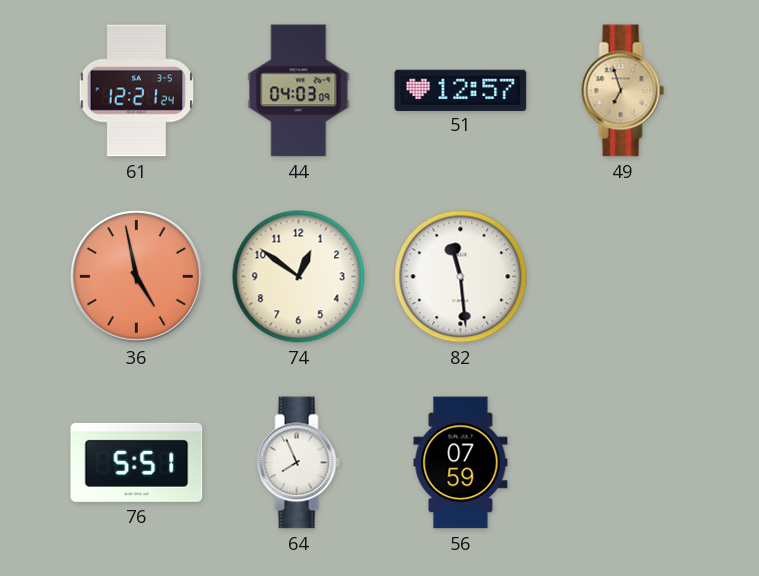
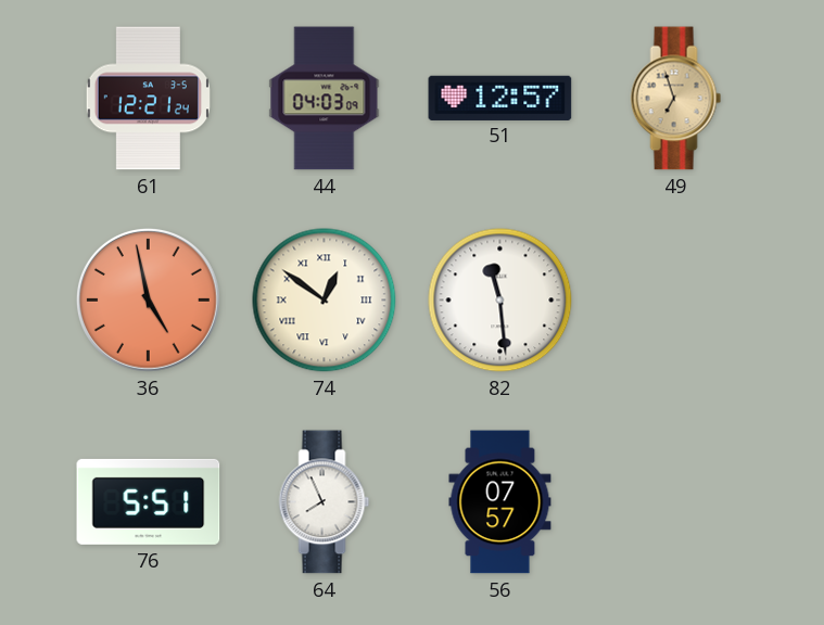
74 numerals: Arabic -> Roman (325, 301)
56: 07:59 -> 07:57 (500, 502)
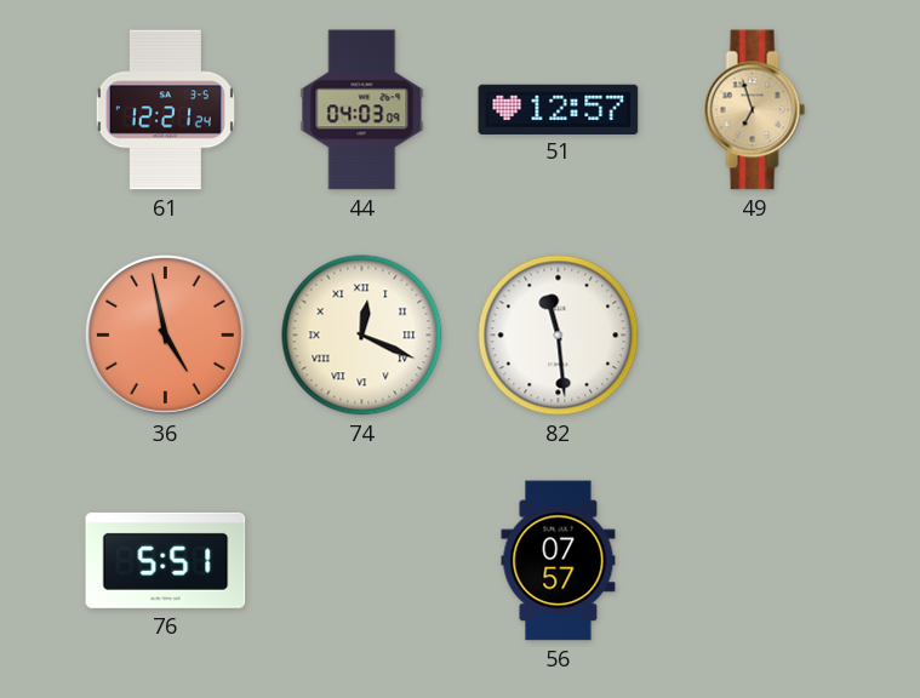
74: 12:51 -> 12:19 (362, 336)
64: 7:56 -> none (325, 502)
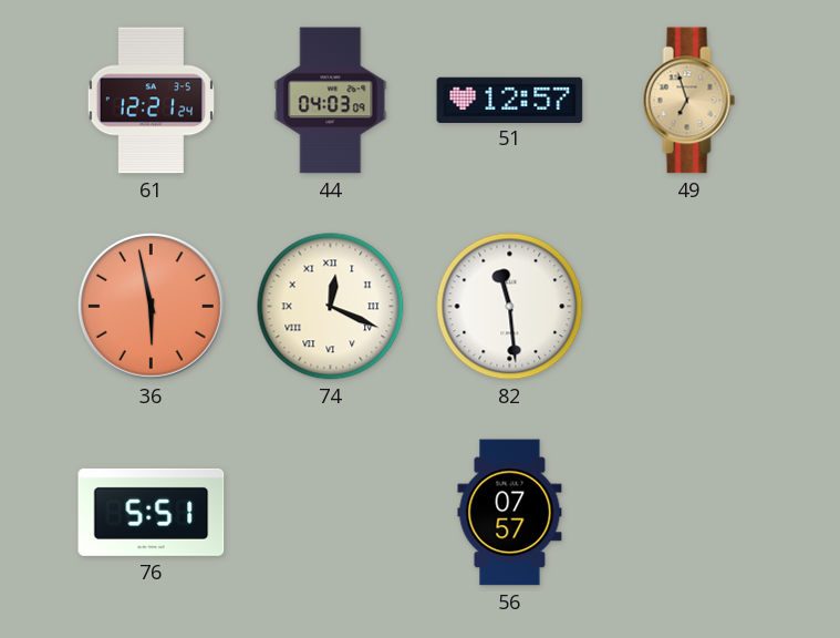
36: 4:58 -> 5:58 (151, 306)
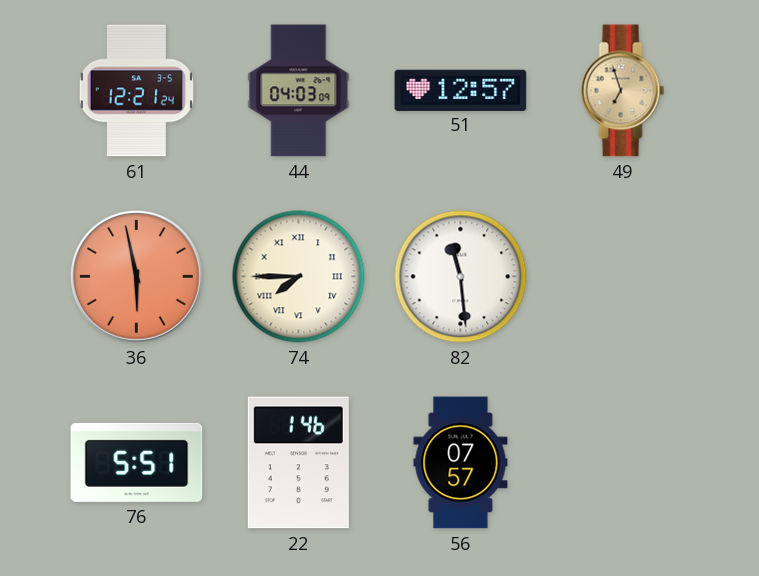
74: 12:19 -> 7:45 (299, 277)
22: none -> 1:46 (298, 463)
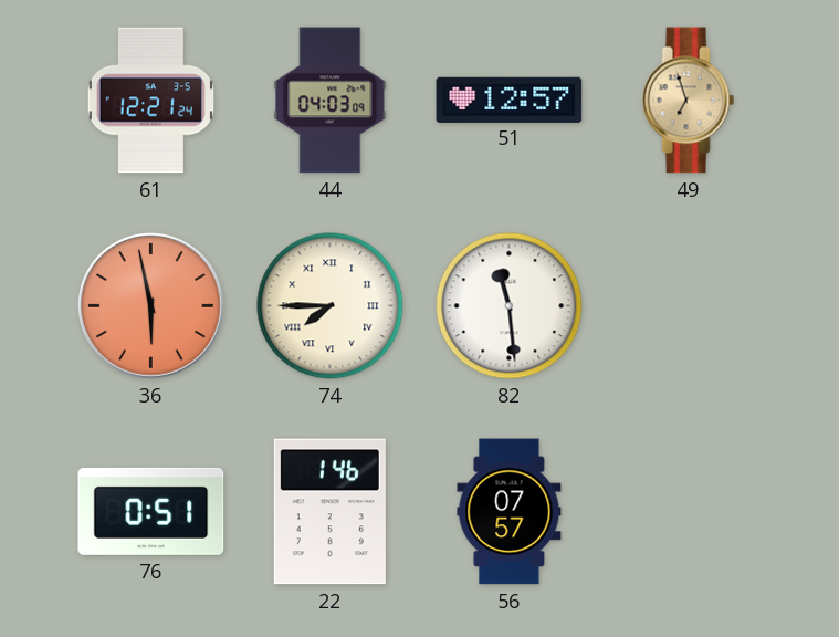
76: 5:51 -> 0:51 (151, 511)
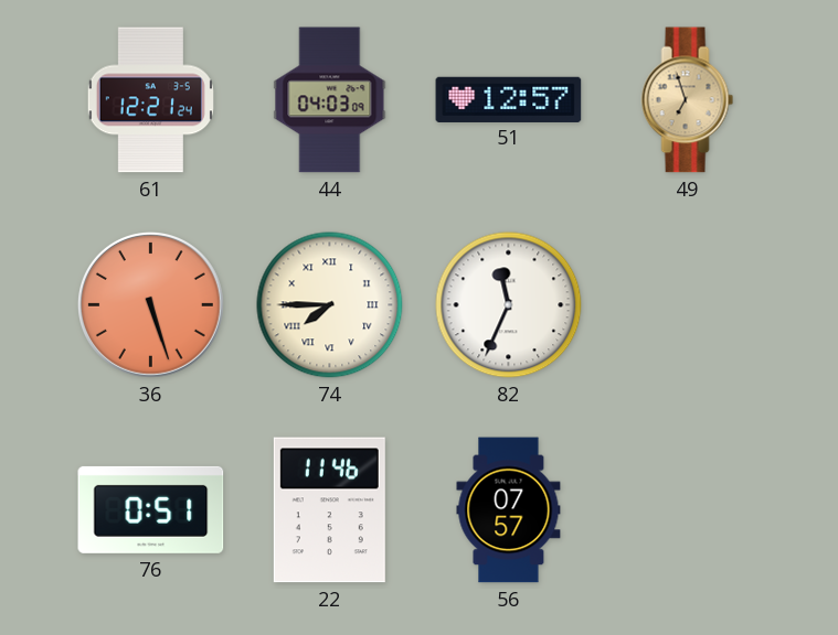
36: 5:58 -> 5:27 (150, 304)
82: 11:29 -> 11:34 (509, 305)
22: 1:46 -> 11:46 (329, 510)
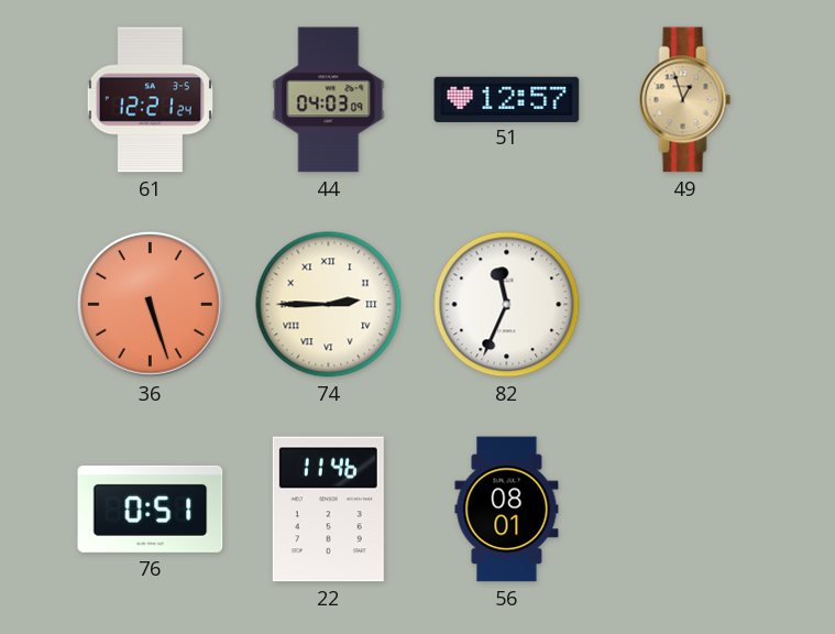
49: 6:57 -> 12:57 (685, 100)
74: 7:45 -> 2:45 (329, 305)
56: 07:57 -> 08:01 (507, 510)
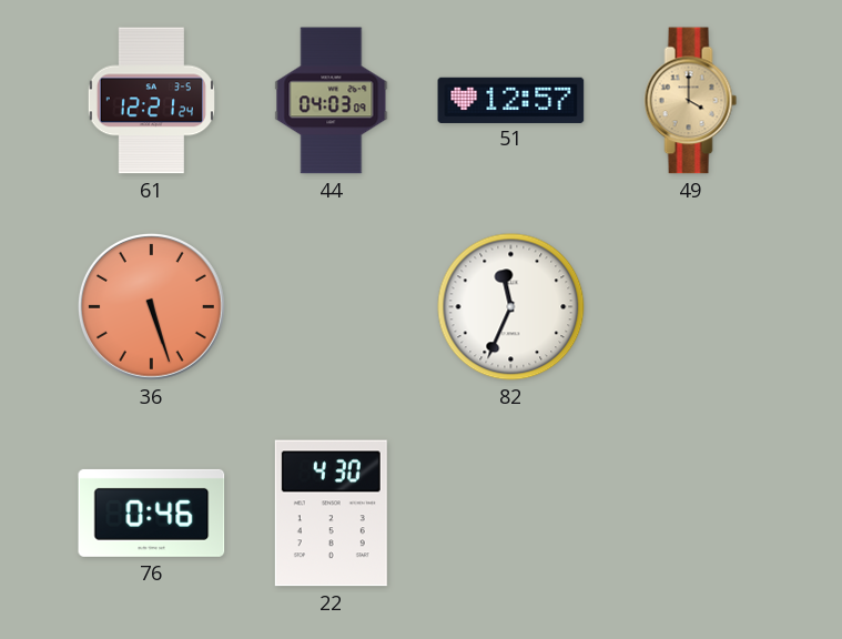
49: 12:57 -> 4:00 (691, 101)
74: 2:45 -> none (329, 305)
76: 0:51 -> 0:46 (152, 513)
22: 11:46 -> 4:30 (331, 514)
56: 08:01 -> none (507, 510)
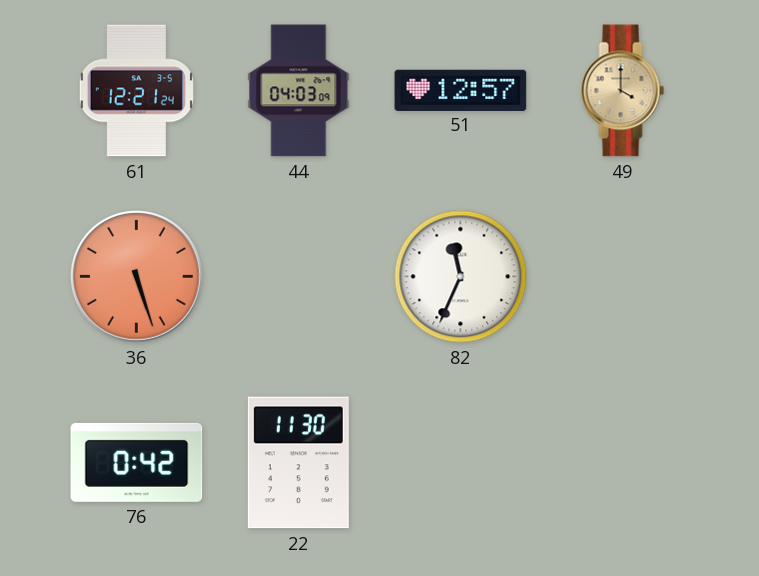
76: 0:46 -> 0:42 (137, 462)
22: 4:30 -> 11:30 (298, 463)
